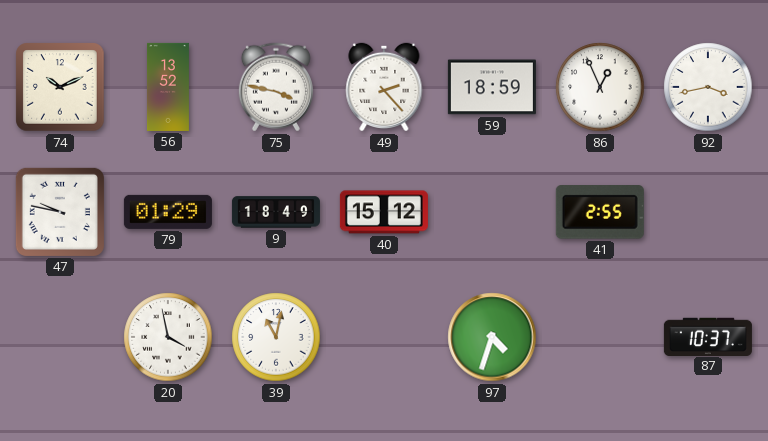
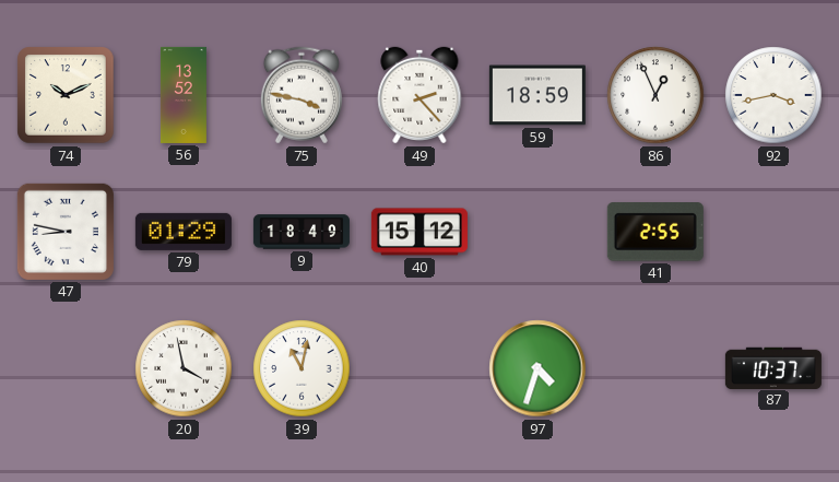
47: 9:47 -> 8:47 (66, 232)
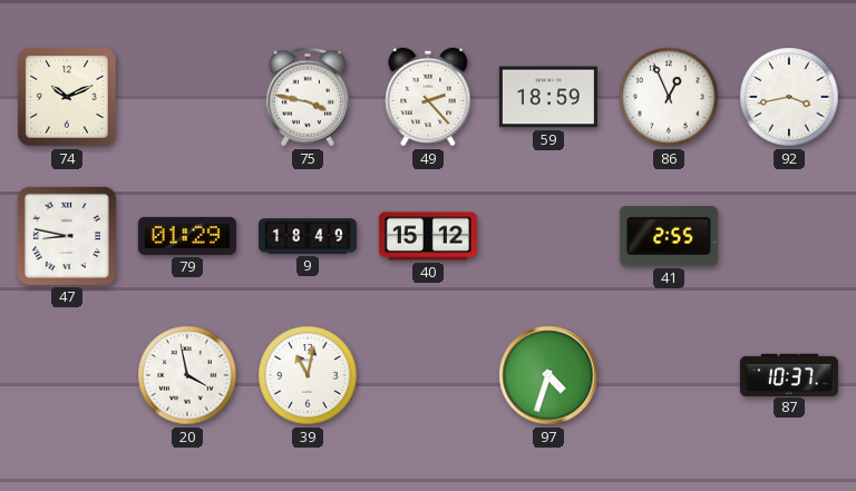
56: 13:52 -> none (184, 95)
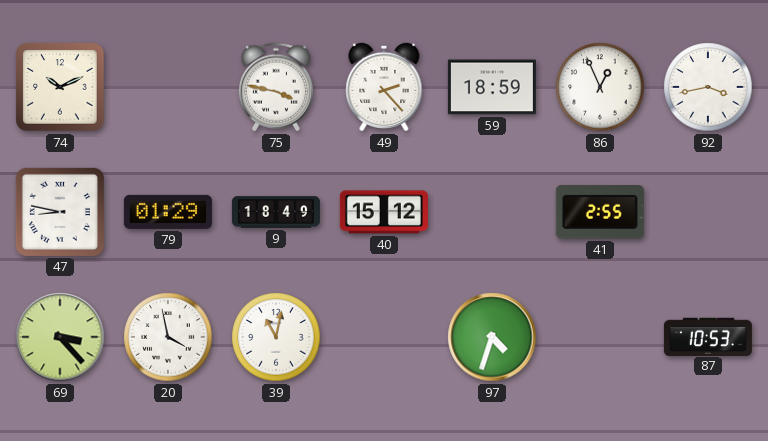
69: none -> 3:23 (60, 337)
87: 10:37 -> 10:53 (708, 336)
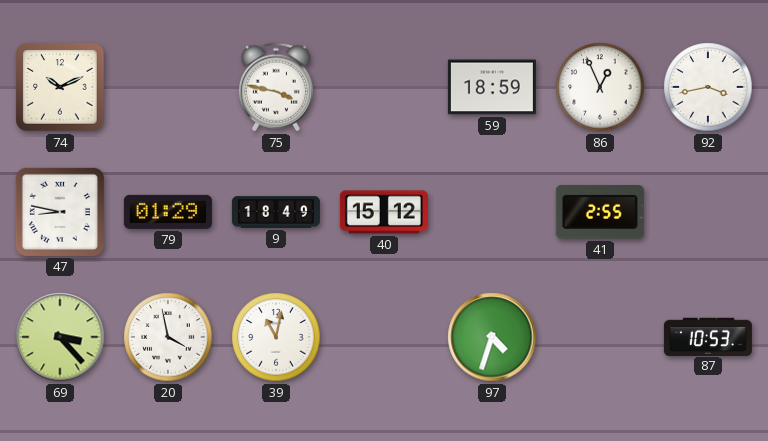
49: 2:23 -> none (384, 87)
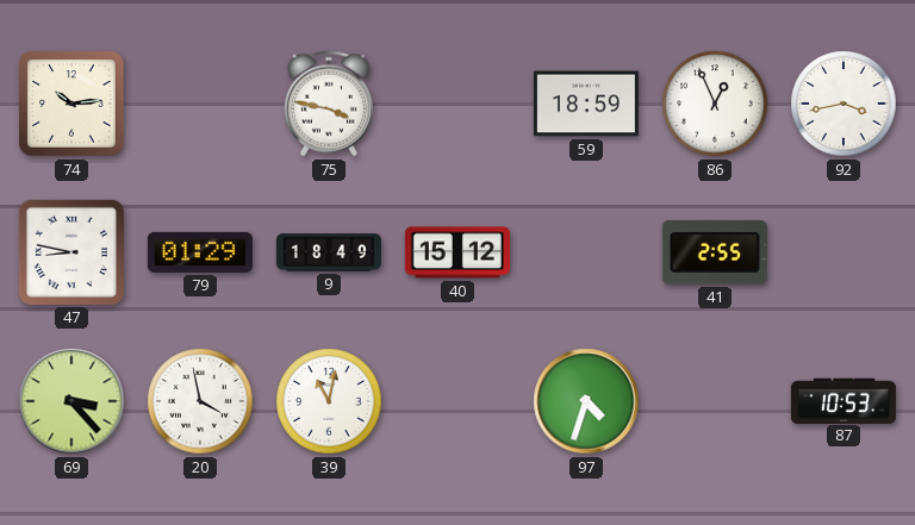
74: 10:11 -> 10:14 (71, 104)
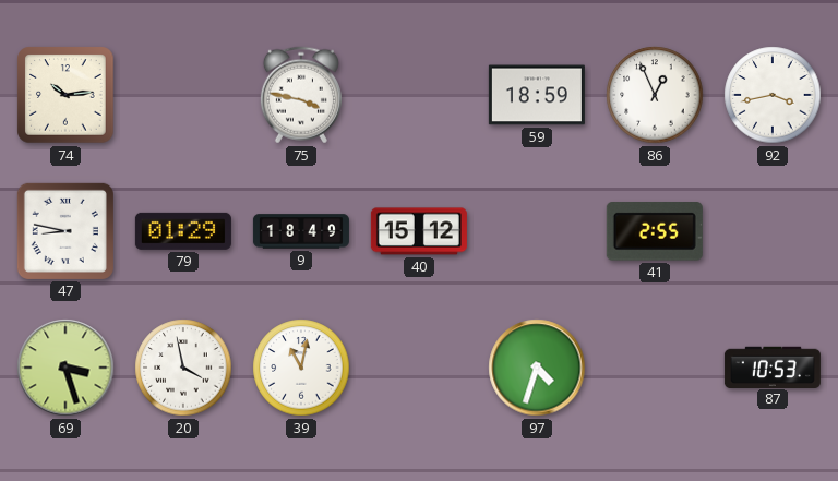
69: 3:23 -> 3:27 (65, 368)
